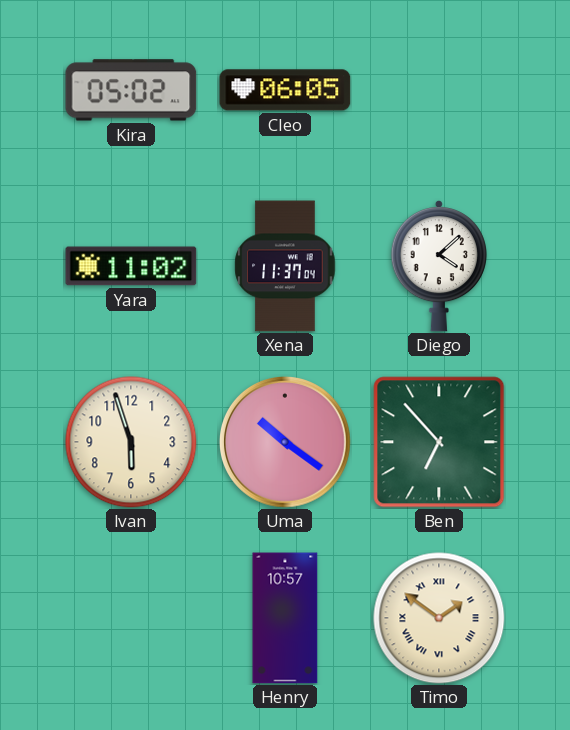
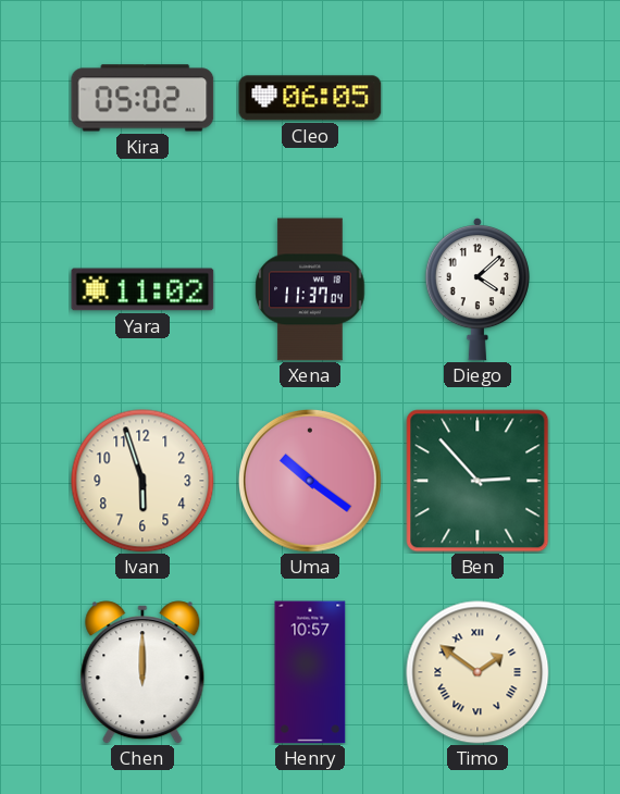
Ben: 6:53 -> 2:53 (478, 481)
Chen: none -> 12:00 (142, 672)
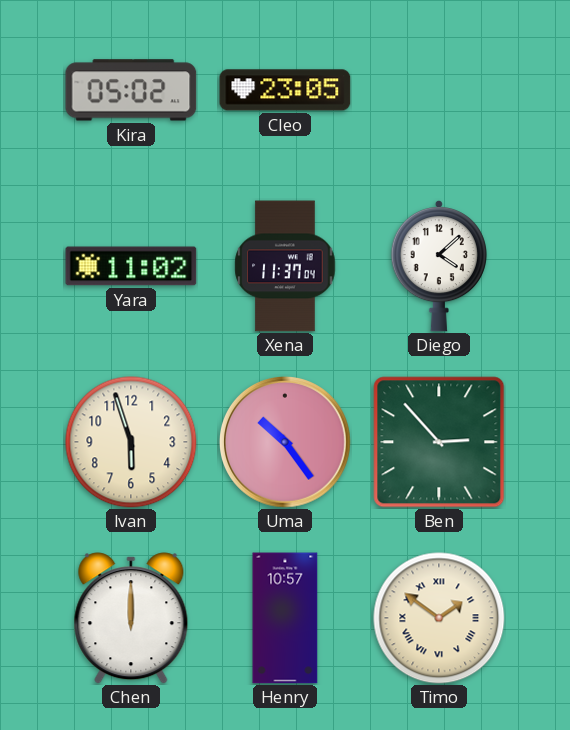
Cleo: 06:05 -> 23:05 (285, 90)
Uma: 10:21 -> 10:24 (285, 442)
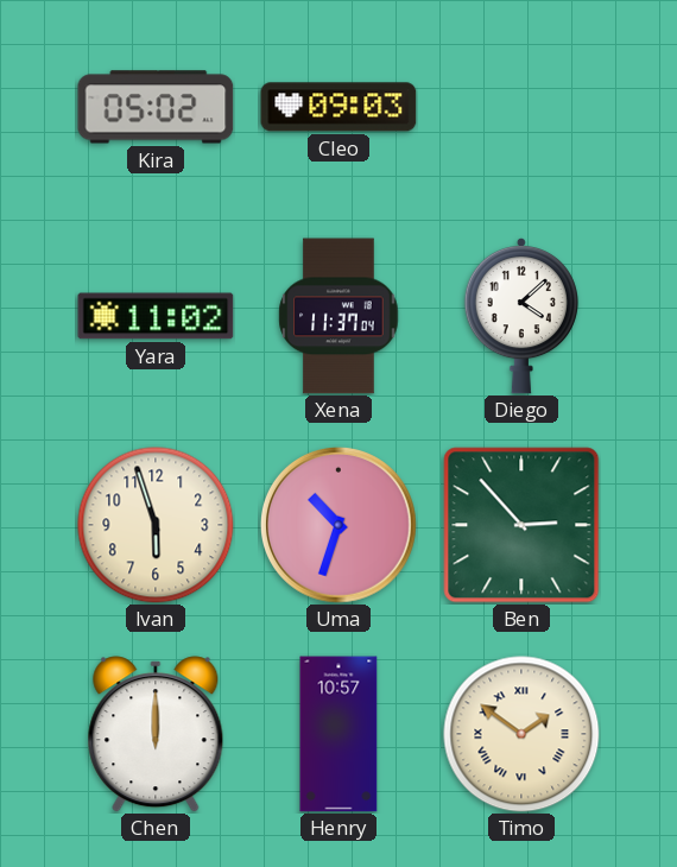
Cleo: 23:05 -> 09:03 (338, 107)
Uma: 10:24 -> 10:33 (338, 525)
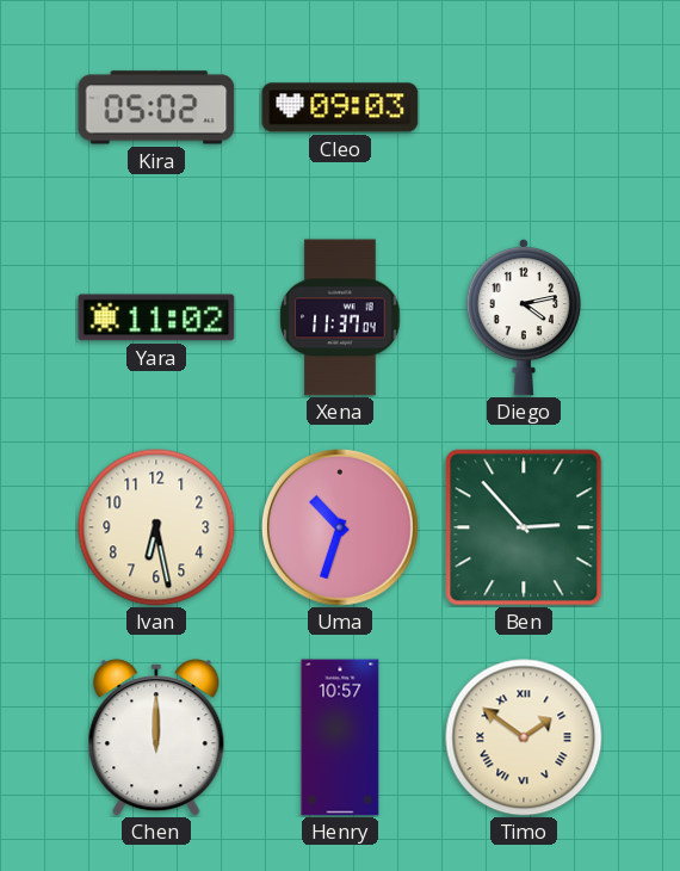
Diego: 4:08 -> 4:13 (524, 317)
Ivan: 5:57 -> 6:28 (156, 527)
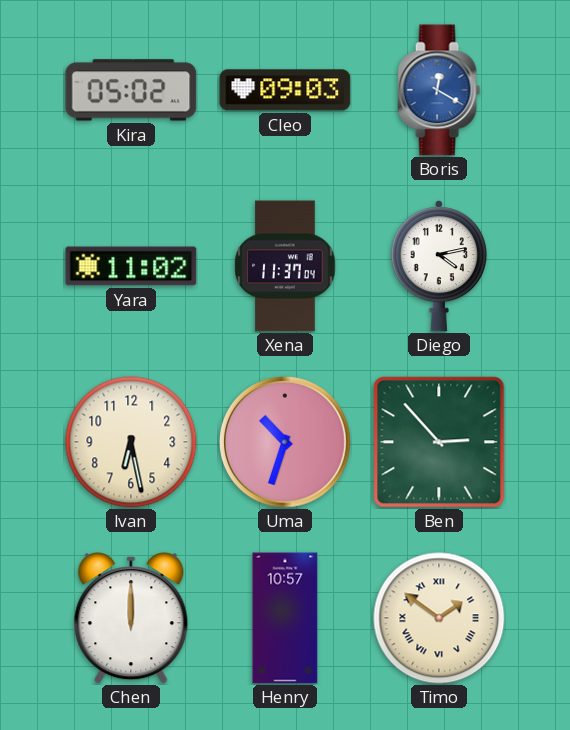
Boris: none -> 12:20 (439, 90)
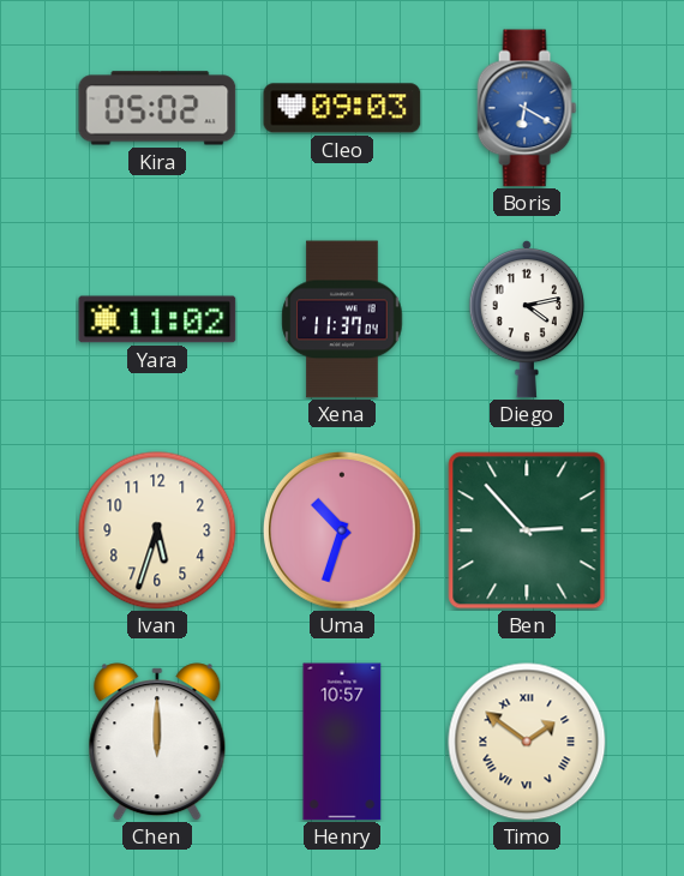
Boris: 12:20 -> 6:20 (527, 108)
Ivan: 6:28 -> 5:33 (157, 530)
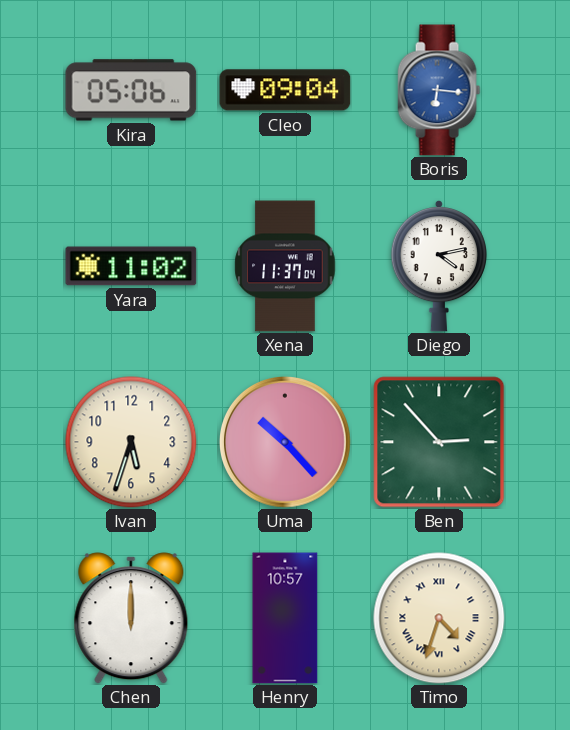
Kira: 05:02 -> 05:06 (131, 90)
Cleo: 09:03 -> 09:04 (285, 90)
Boris: 6:20 -> 6:16 (439, 90)
Uma: 10:33 -> 10:23 (285, 442)
Timo: 1:51 -> 4:33 (439, 618)
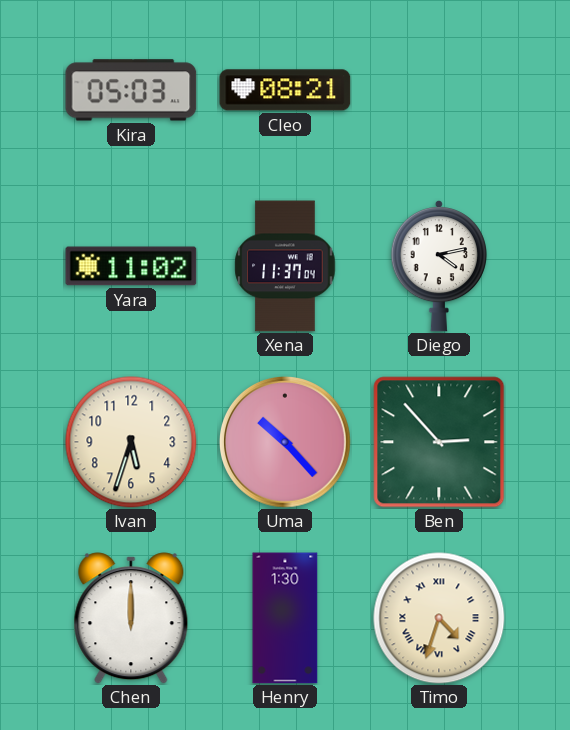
Kira: 05:06 -> 05:03 (131, 90)
Cleo: 09:04 -> 08:21 (285, 90)
Boris: 6:16 -> none (439, 90)
Henry: 10:57 -> 1:30 (285, 618)
